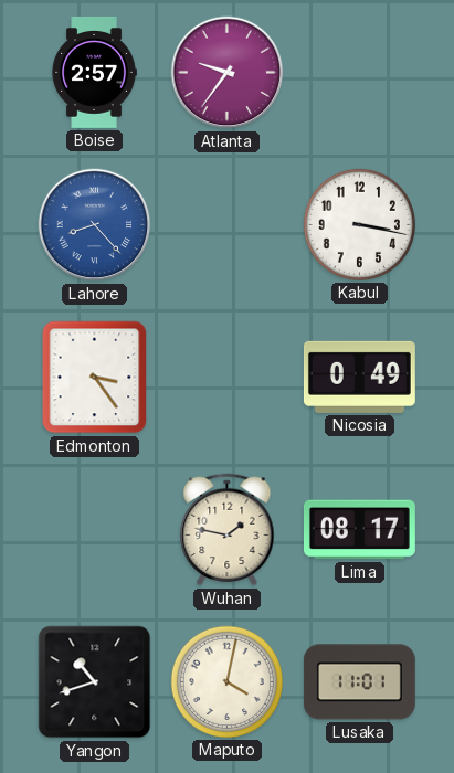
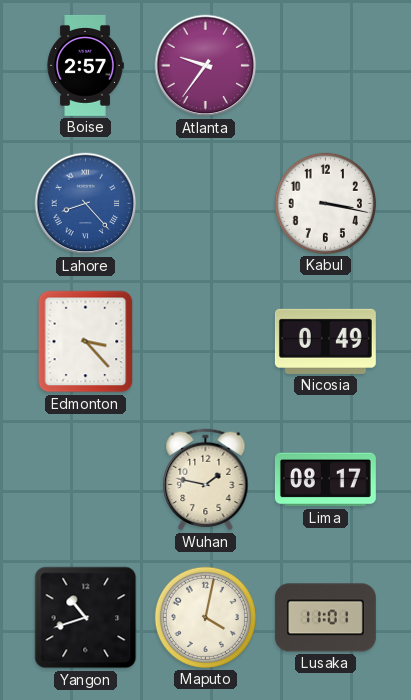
Edmonton: 3:24 -> 3:23 (86, 342)
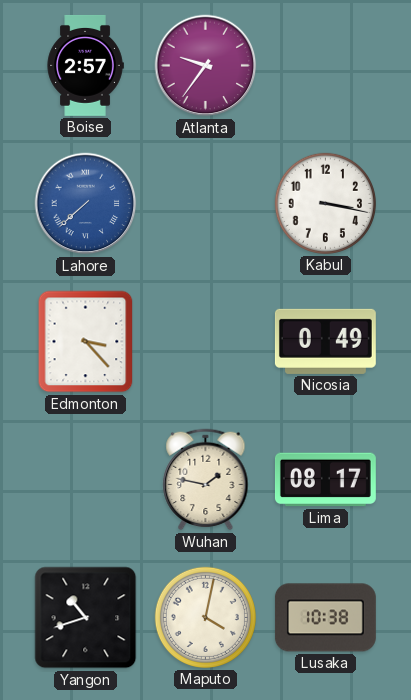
Lahore: 8:23 -> 7:38 (86, 204)
Lusaka: 11:01 -> 10:38 (325, 618)
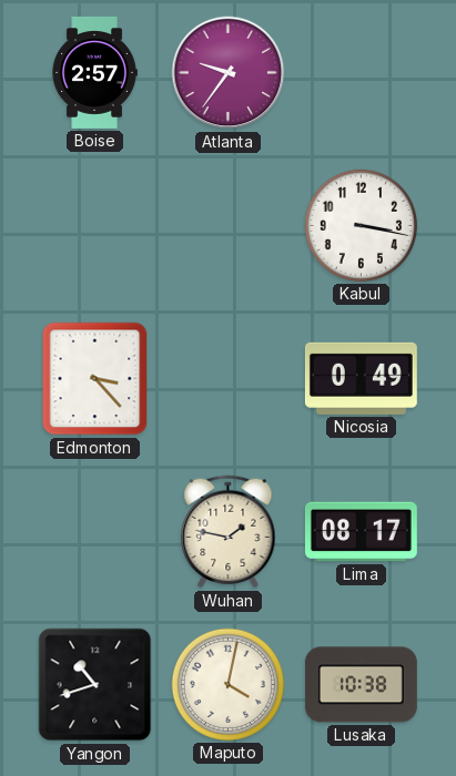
Lahore: 7:38 -> none (86, 204)
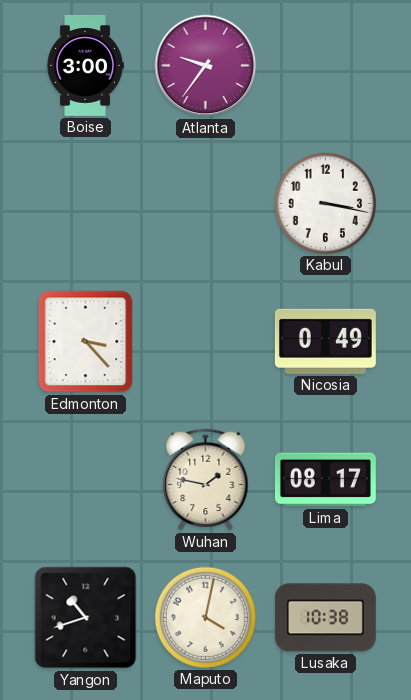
Boise: 2:57 -> 3:00 (85, 65)
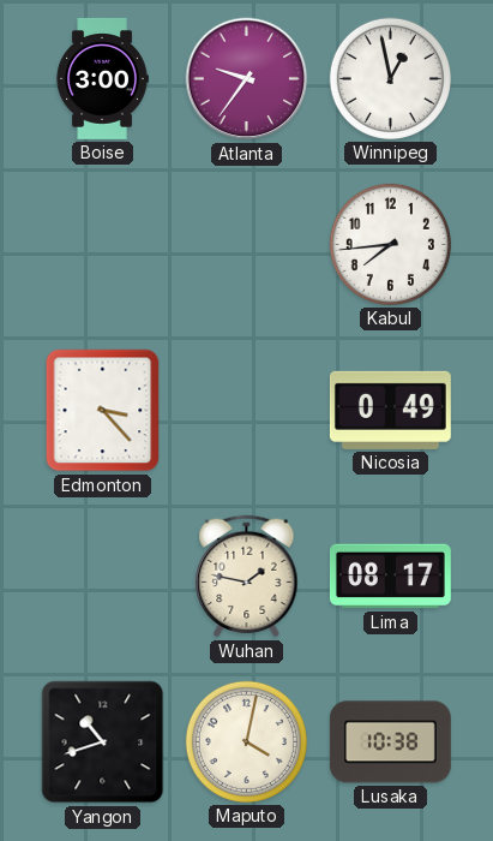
Winnipeg: none -> 12:58 (390, 78)
Kabul: 3:17 -> 7:44 (390, 244)
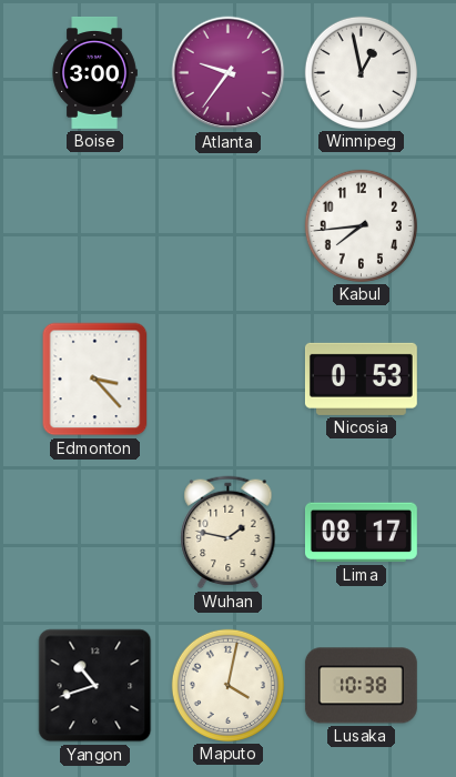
Nicosia: 0:49 -> 0:53 (361, 379)
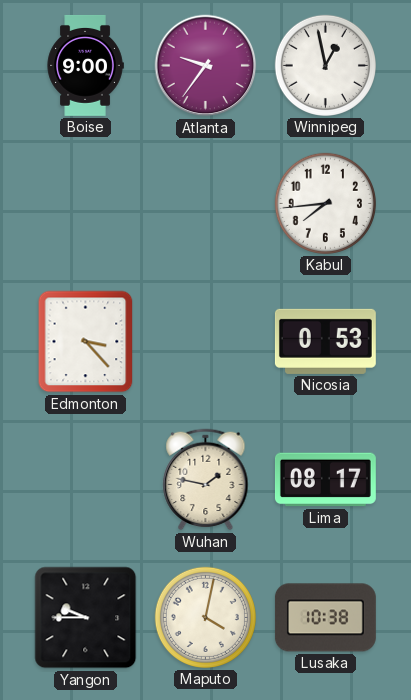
Boise: 3:00 -> 9:00 (85, 65)
Yangon: 10:42 -> 9:45 (86, 618)
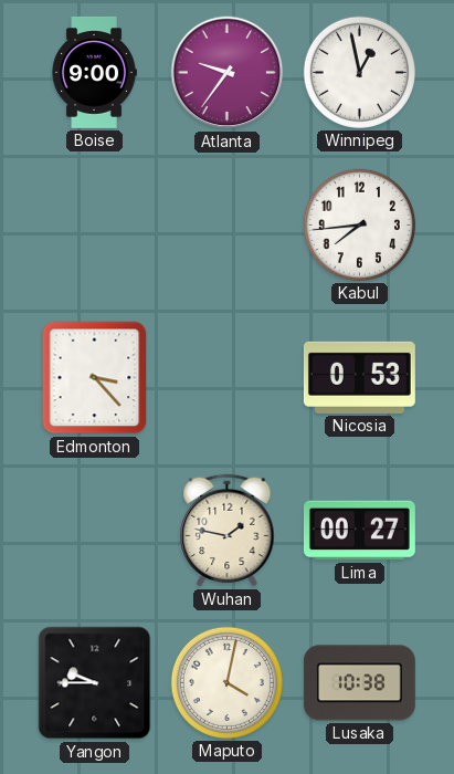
Lima: 08:17 -> 00:27 (359, 531)
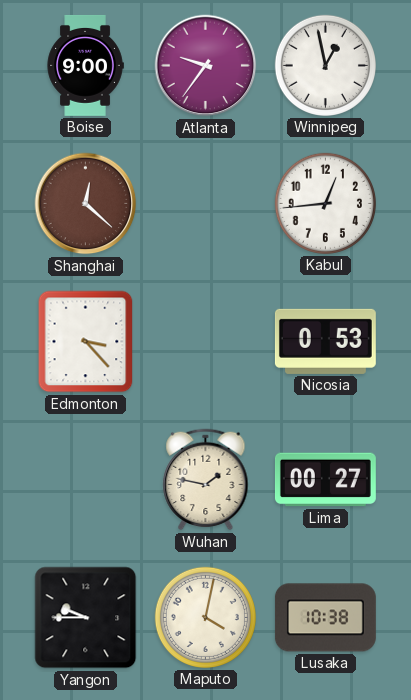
Shanghai: none -> 12:22 (86, 204)
Kabul: 7:44 -> 12:44 (325, 203)
